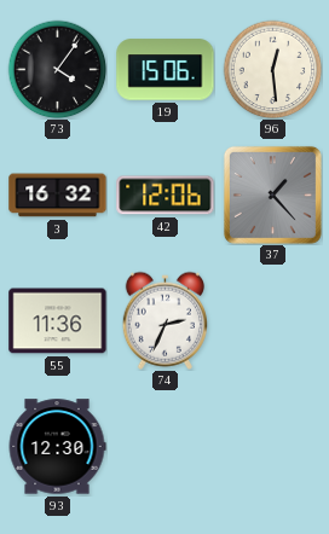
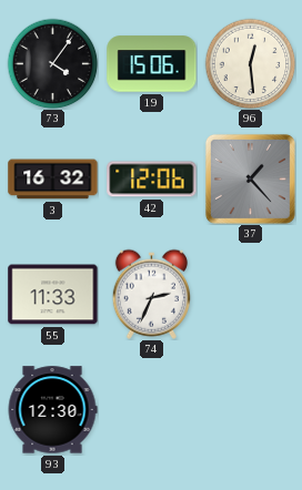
55: 11:36 -> 11:33 (53, 295)
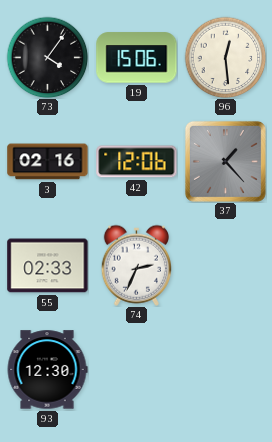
3: 16:32 -> 02:16 (48, 162)
55: 11:33 -> 02:33 (48, 266)
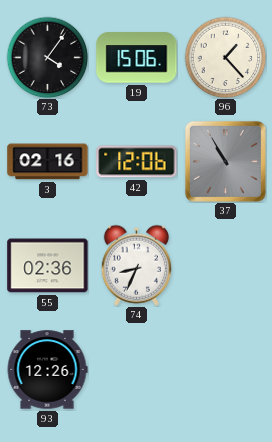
96: 12:29 -> 1:23 (225, 57)
37: 1:23 -> 10:55 (225, 161)
55: 02:33 -> 02:36 (48, 266)
74: 2:34 -> 8:34 (136, 265)
93: 12:30 -> 12:26 (47, 370)
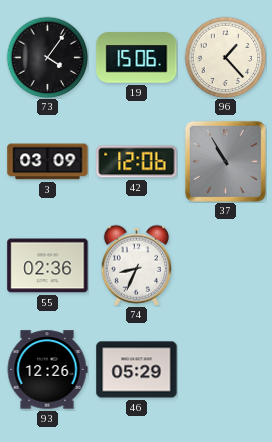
3: 02:16 -> 03:09 (48, 162)
46: none -> 05:29 (137, 370)
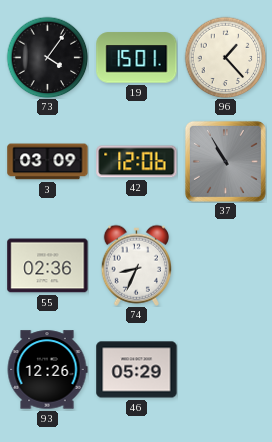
19: 15:06 -> 15:01 (137, 58)
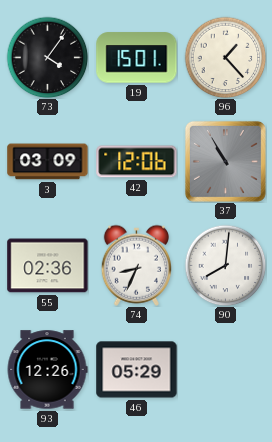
90: none -> 8:01 (225, 265)
